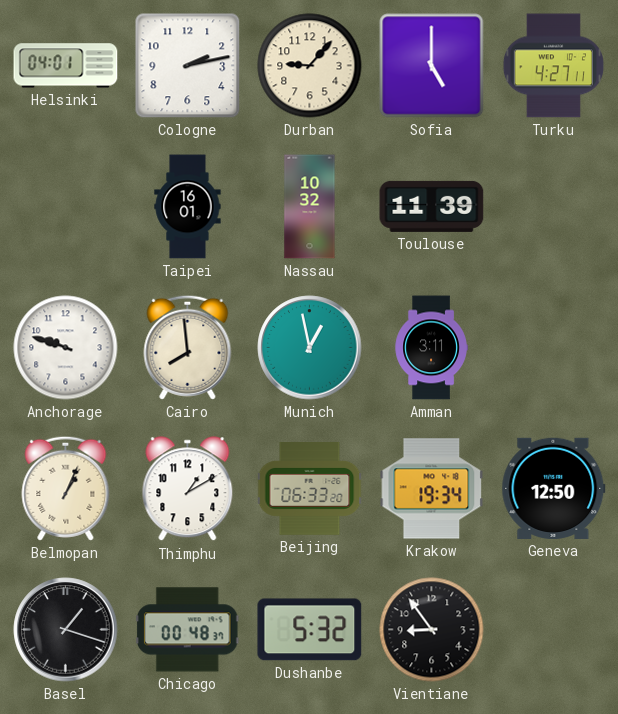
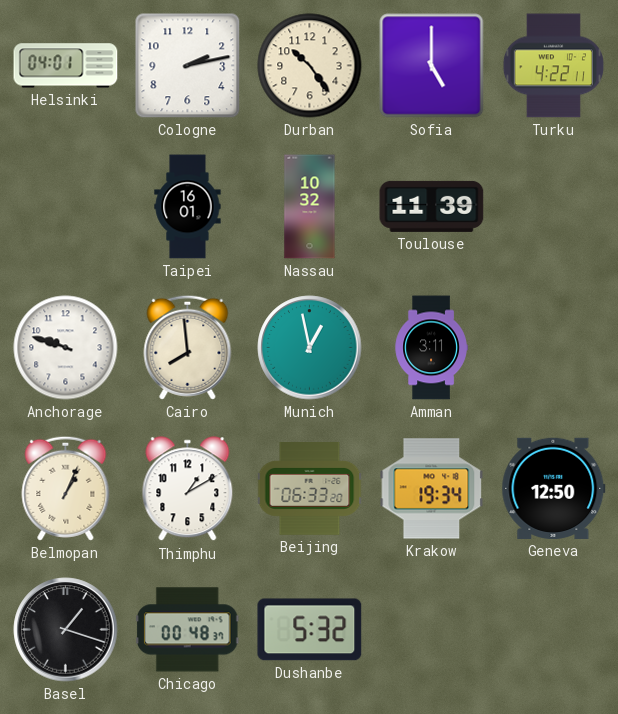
Durban: 9:07 -> 10:24 (310, 66)
Turku: 4:27 -> 4:22 (553, 66)
Vientiane: 8:54 -> none (432, 630)
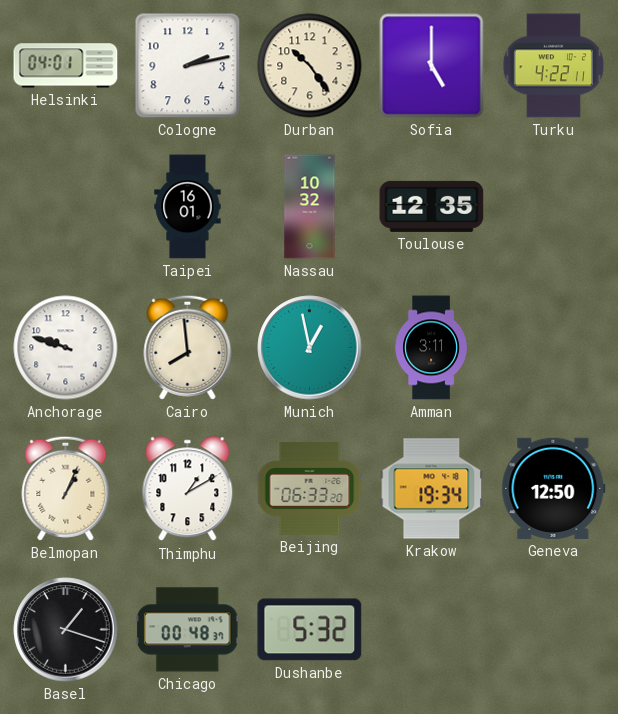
Toulouse: 11:39 -> 12:35 (432, 206)
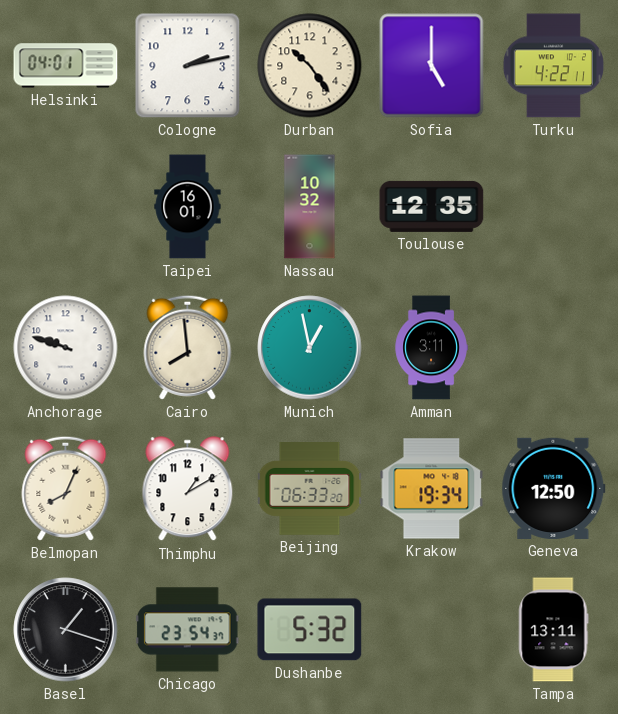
Belmopan: 1:04 -> 8:04 (66, 488)
Chicago: 00:48 -> 23:54 (188, 630)
Tampa: none -> 13:11 (553, 630)
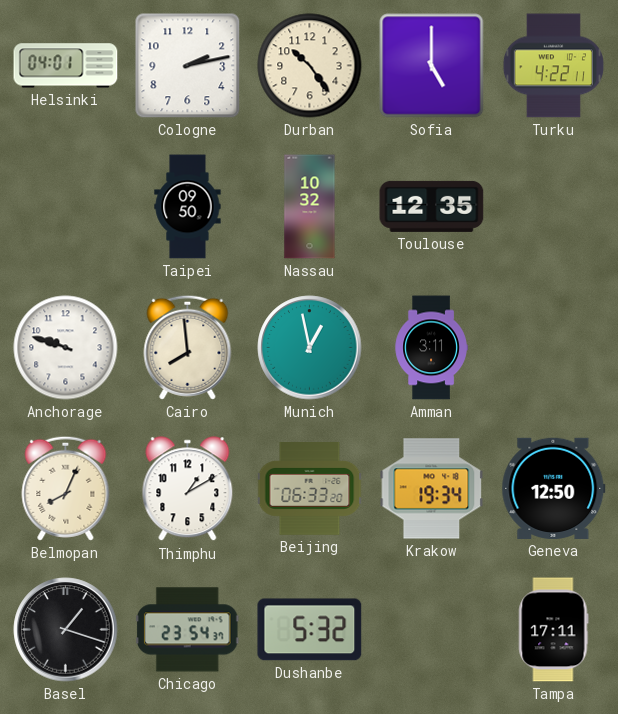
Taipei: 16:01 -> 09:50 (188, 207)
Tampa: 13:11 -> 17:11 (553, 630)
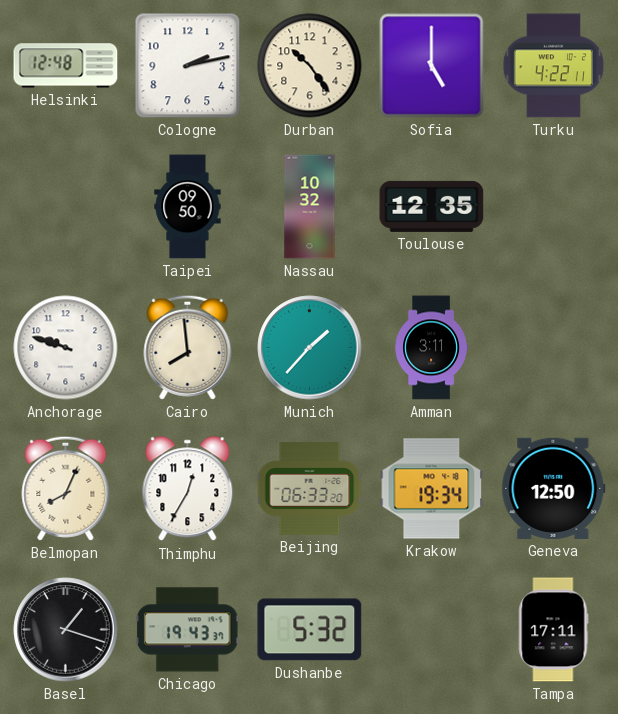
Helsinki: 04:01 -> 12:48 (66, 66)
Munich: 12:58 -> 1:37 (310, 348)
Thimphu: 1:10 -> 12:35 (188, 489)
Chicago: 23:54 -> 19:43 (188, 630)
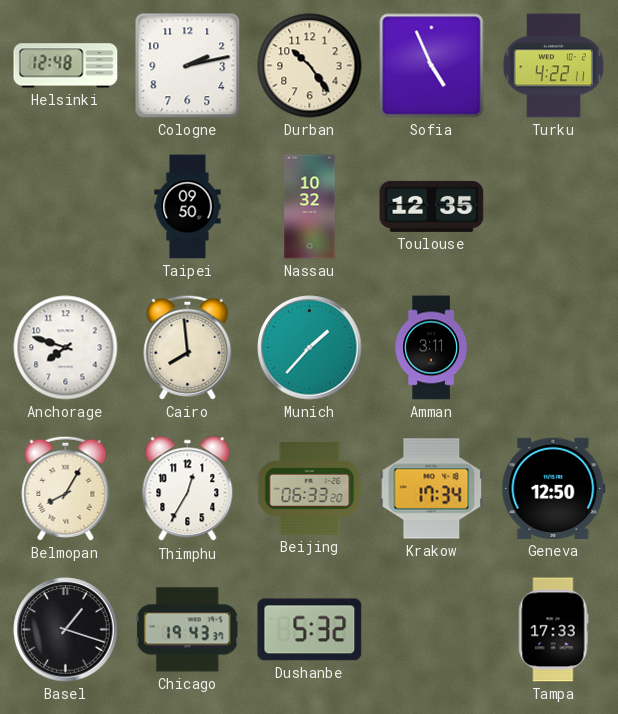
Sofia: 5:00 -> 4:56 (432, 66)
Anchorage: 9:48 -> 7:48 (66, 348)
Belmopan: 8:04 -> 8:05 (66, 488)
Krakow: 19:34 -> 17:34 (432, 489)
Tampa: 17:11 -> 17:33 (553, 630)
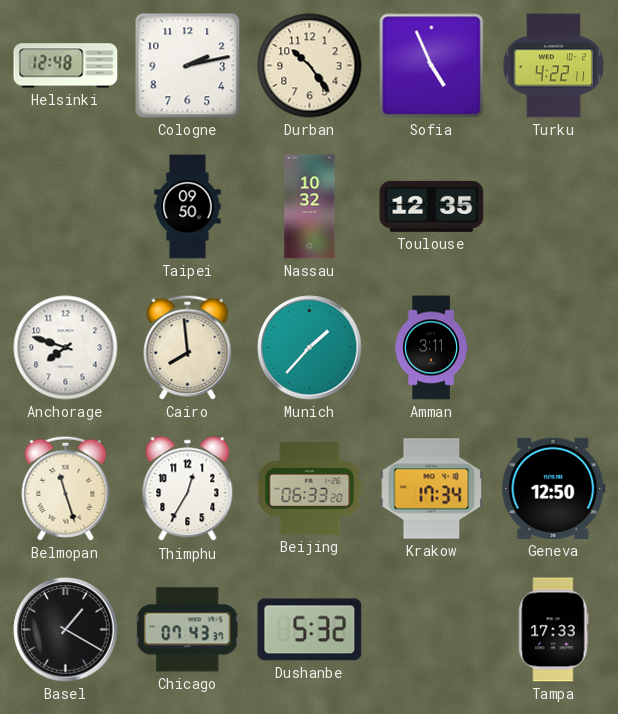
Belmopan: 8:05 -> 11:27 (66, 488)
Basel: 1:18 -> 1:20 (66, 630)
Chicago: 19:43 -> 07:43 (188, 630)
